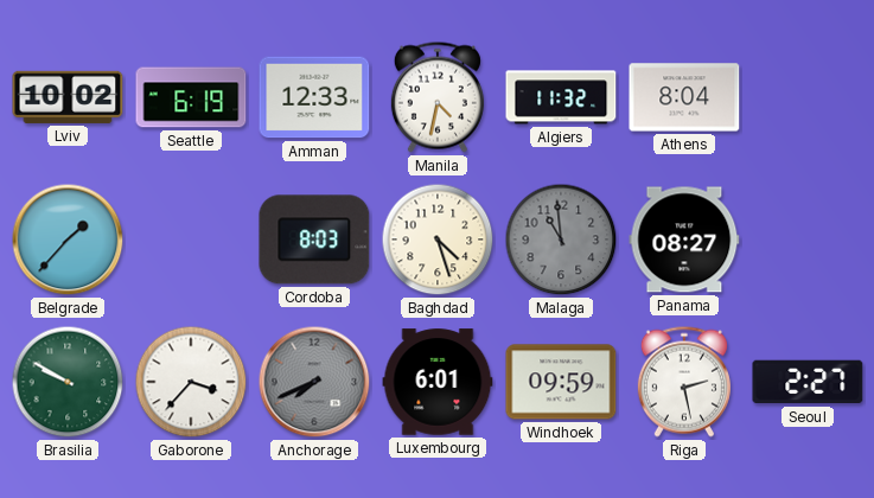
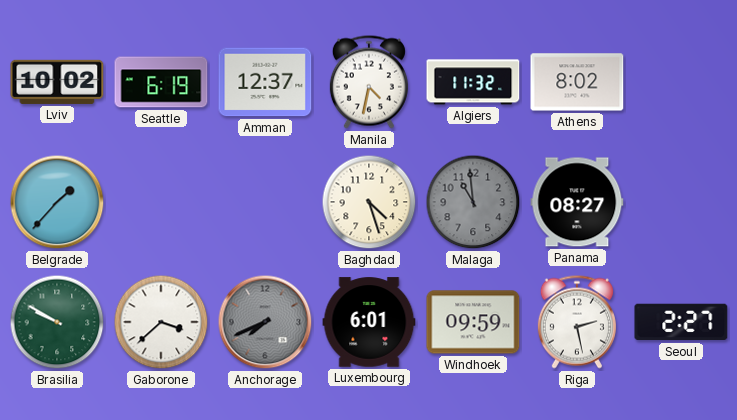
Amman: 12:33 -> 12:37 (265, 82)
Athens: 8:04 -> 8:02 (577, 82)
Cordoba: 8:03 -> none (314, 240)
Gaborone: 3:37 -> 3:38 (161, 322)
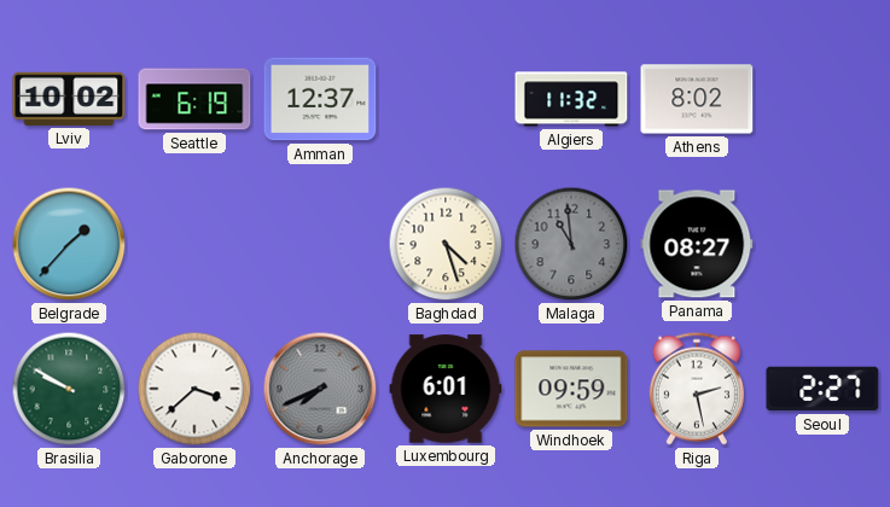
Manila: 4:32 -> none (369, 82)
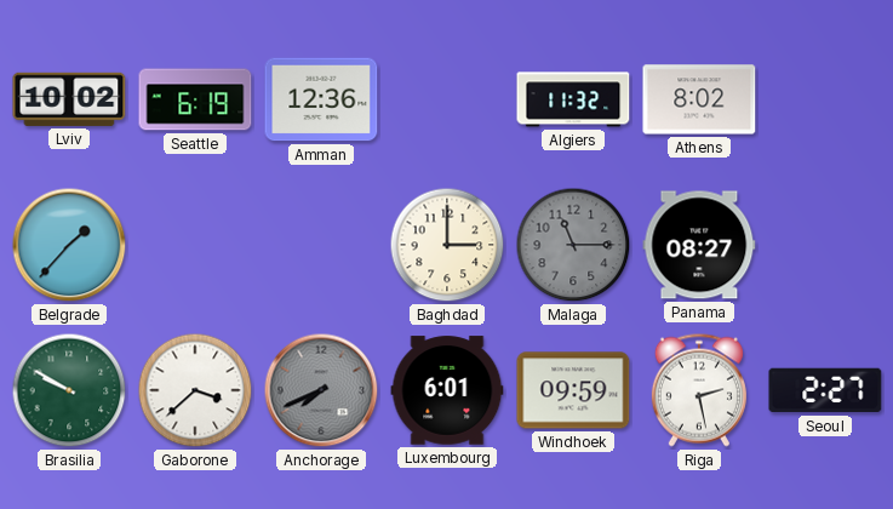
Amman: 12:37 -> 12:36 (321, 99)
Baghdad: 4:27 -> 3:00 (447, 245)
Malaga: 10:59 -> 11:15 (573, 245)
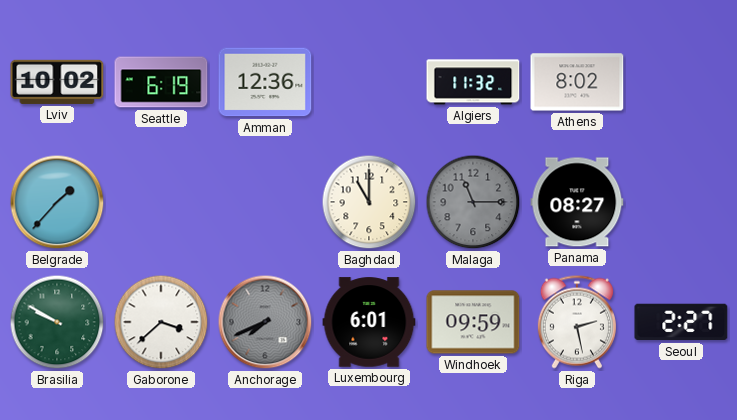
Baghdad: 3:00 -> 11:00 (369, 202)
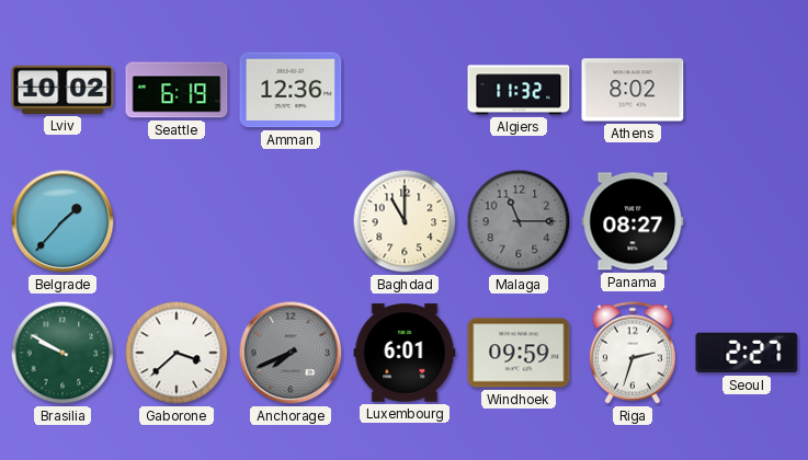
Riga: 2:28 -> 2:33 (633, 353)
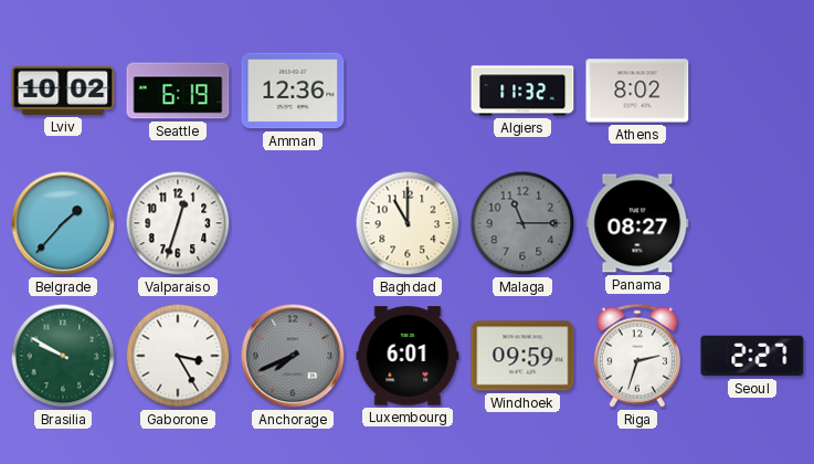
Valparaiso: none -> 12:33 (178, 223)
Gaborone: 3:38 -> 3:25 (178, 356)
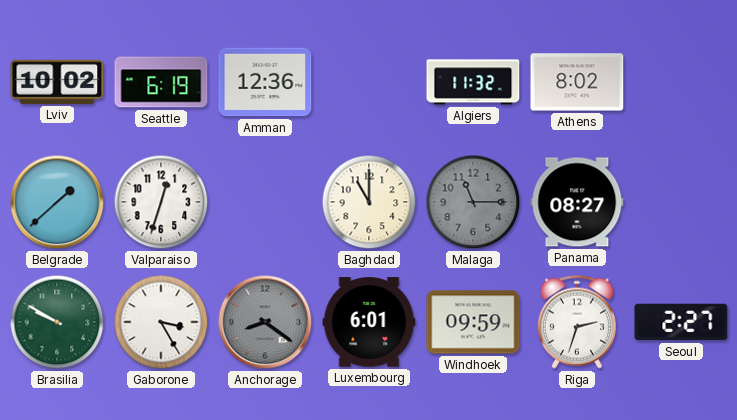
Belgrade: 1:37 -> 1:38 (57, 202)
Anchorage: 7:41 -> 8:21 (265, 322)
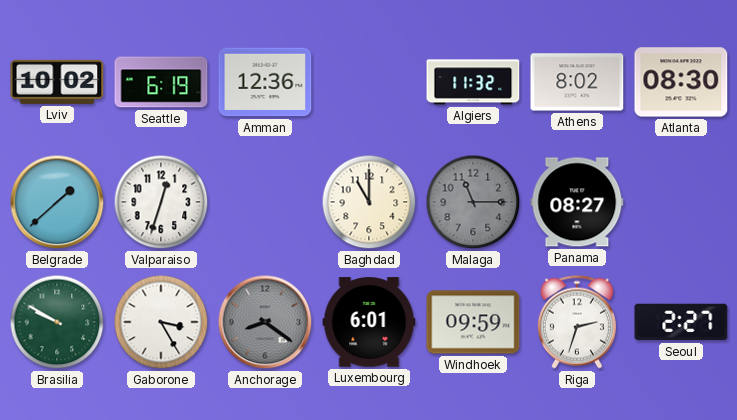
Atlanta: none -> 08:30 (681, 82)
